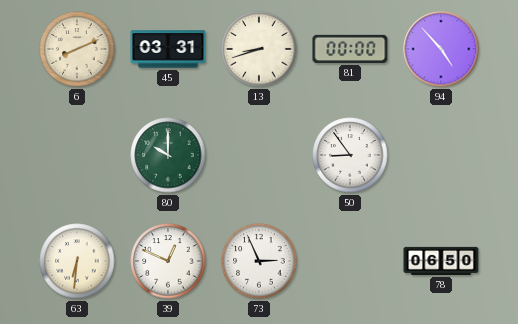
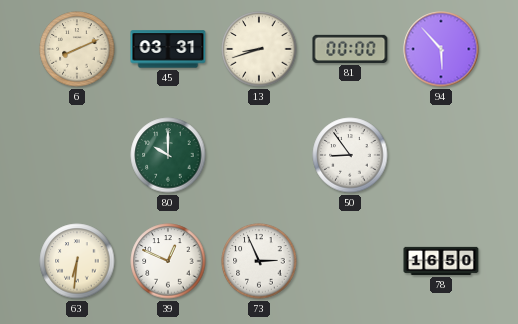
94: 4:53 -> 5:53 (441, 49)
78: 06:50 -> 16:50 (441, 261)
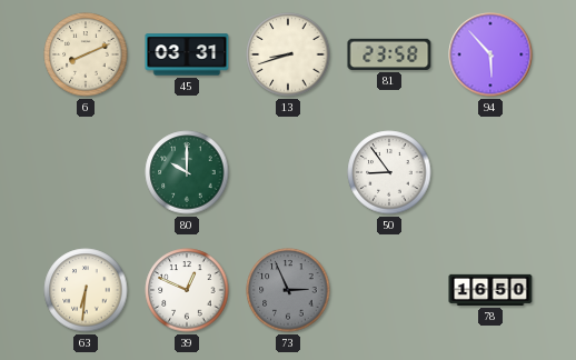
81: 00:00 -> 23:58 (389, 54)
73 dial: white -> grey (288, 290)
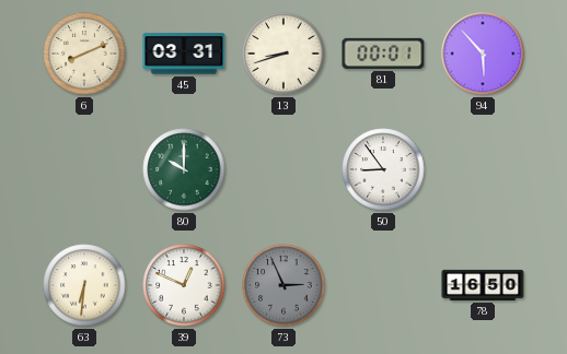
81: 23:58 -> 00:01 (383, 54)
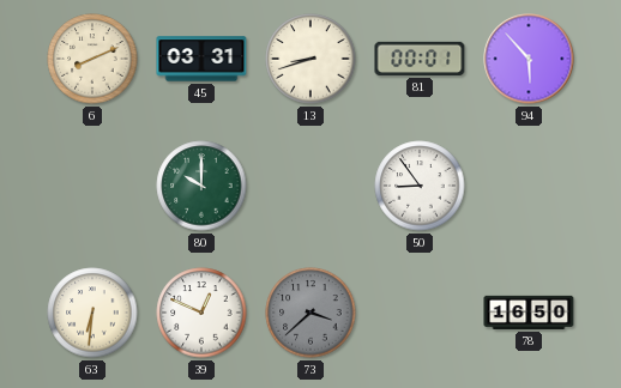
73: 2:56 -> 3:38 (310, 313)
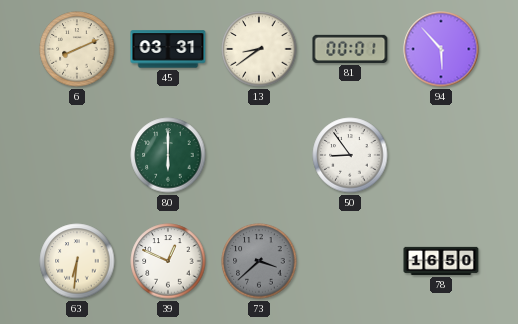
13: 8:42 -> 8:39 (259, 49)
80: 10:00 -> 6:00 (168, 155)
